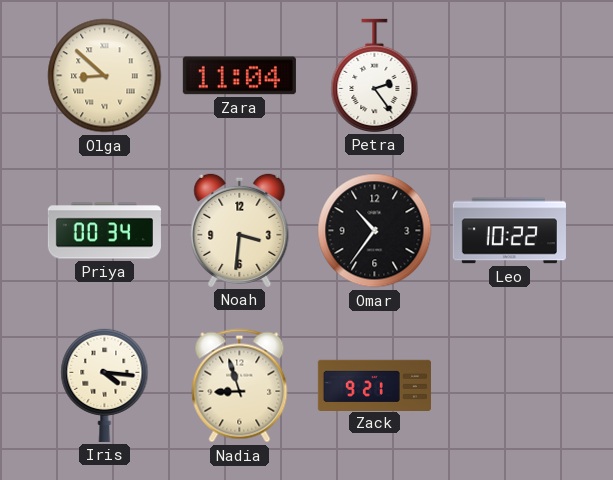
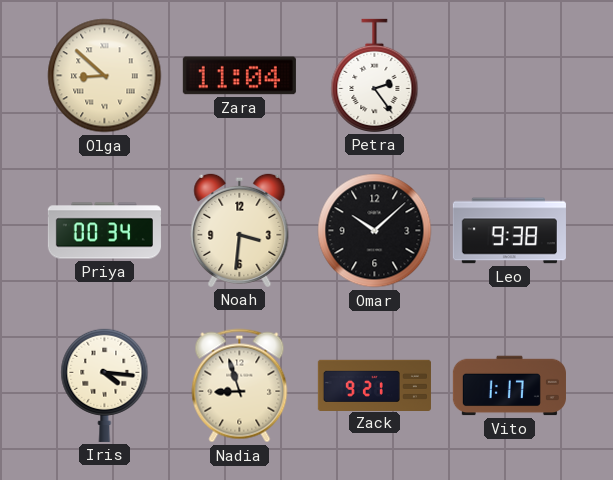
Omar: 10:36 -> 10:08 (375, 231)
Leo: 10:22 -> 9:38 (509, 231)
Vito: none -> 1:17 (509, 386)
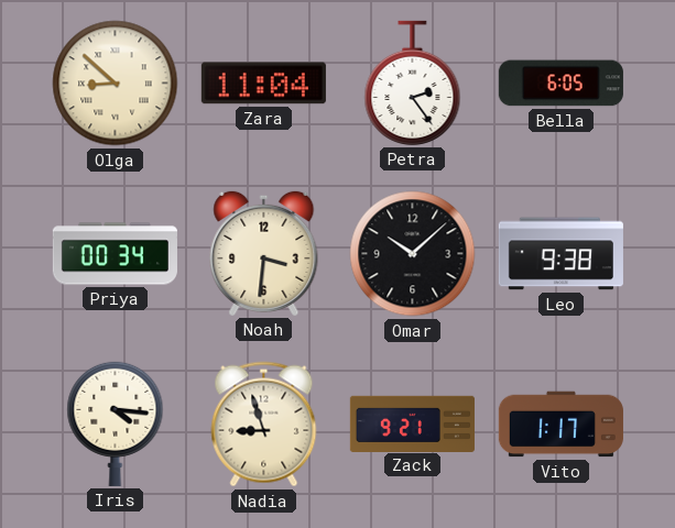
Bella: none -> 6:05 (560, 84)
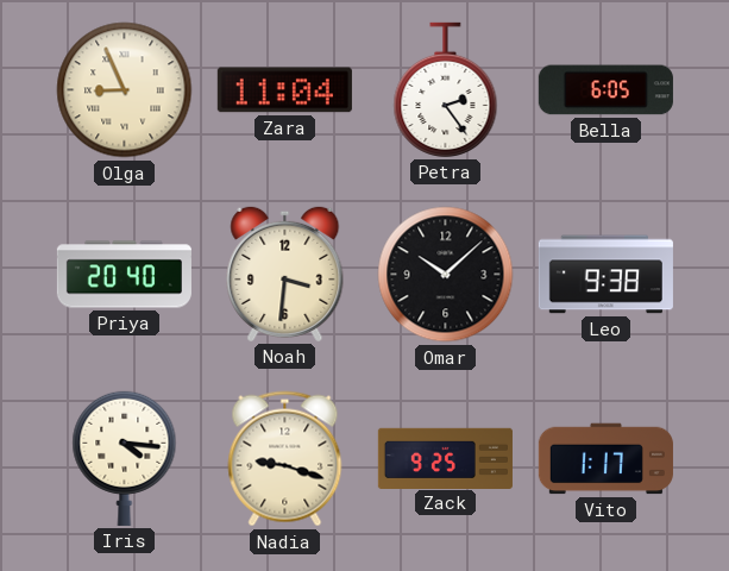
Olga: 8:52 -> 8:56 (125, 90)
Priya: 00:34 -> 20:40 (124, 275)
Nadia: 8:57 -> 9:18 (285, 459)
Zack: 9:21 -> 9:25 (445, 458)
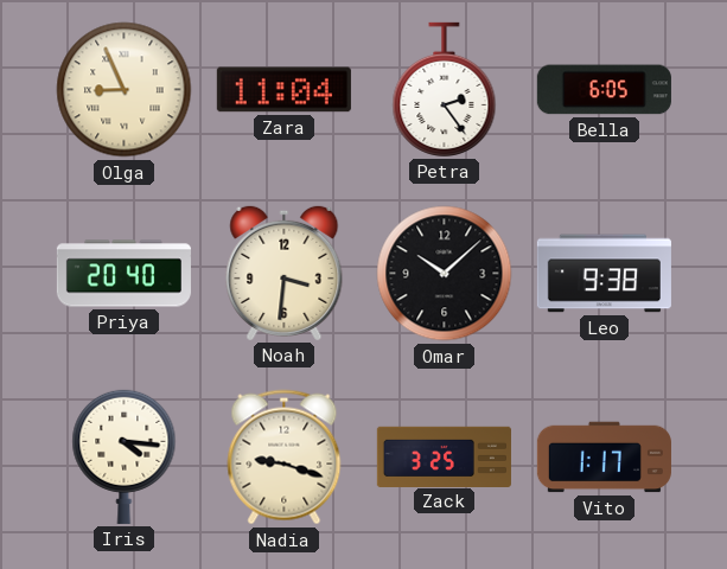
Zack: 9:25 -> 3:25 (444, 456)
